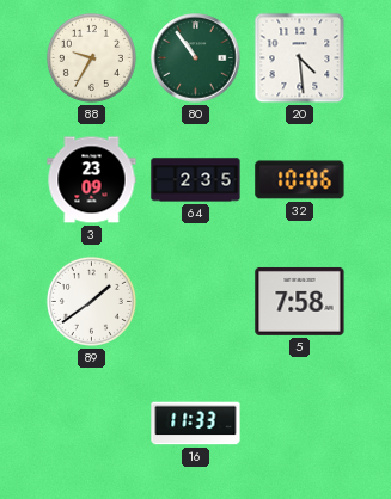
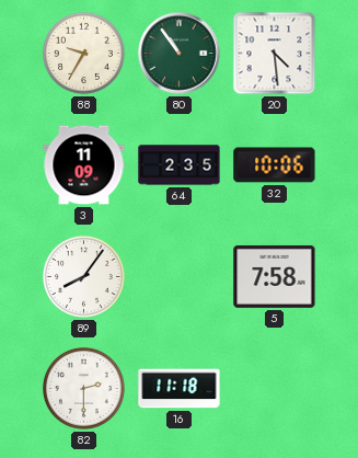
3: 23:09 -> 11:09 (84, 165)
89: 1:39 -> 8:06 (83, 276)
82: none -> 2:30 (83, 388)
16: 11:33 -> 11:18 (180, 389)
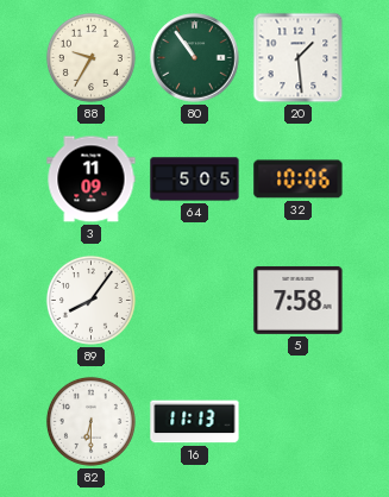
20: 4:29 -> 1:29 (299, 58)
64: 2:35 -> 5:05 (195, 180)
82: 2:30 -> 6:30 (90, 421)
16: 11:18 -> 11:13 (195, 422)
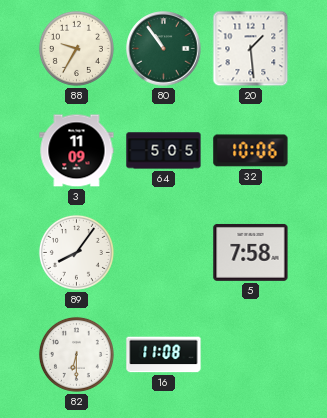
16: 11:13 -> 11:08 (164, 355)
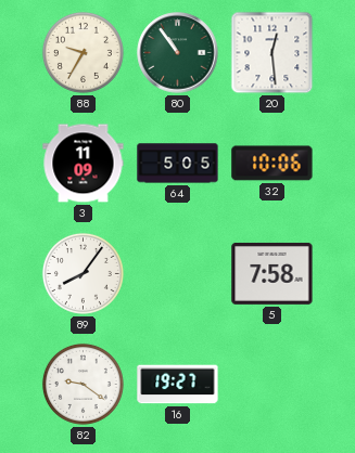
20: 1:29 -> 12:29 (272, 53)
82: 6:30 -> 9:21 (83, 384)
16: 11:08 -> 19:27 (178, 385)
